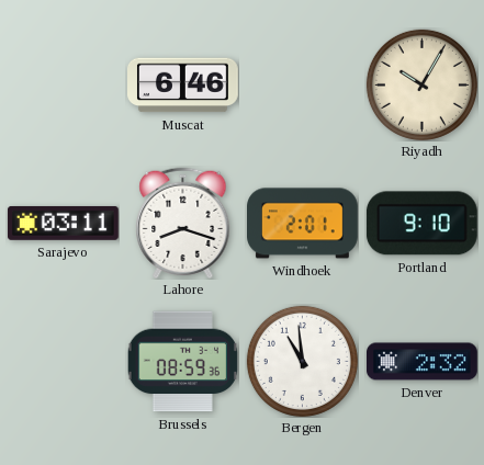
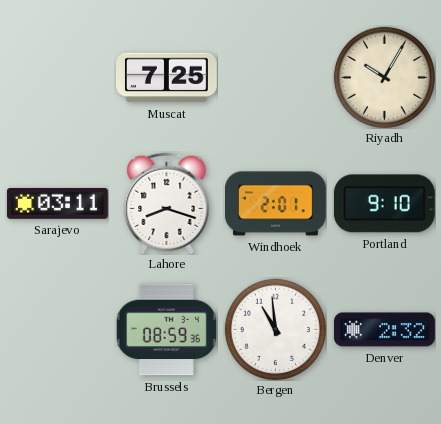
Muscat: 6:46 -> 7:25 (167, 78)
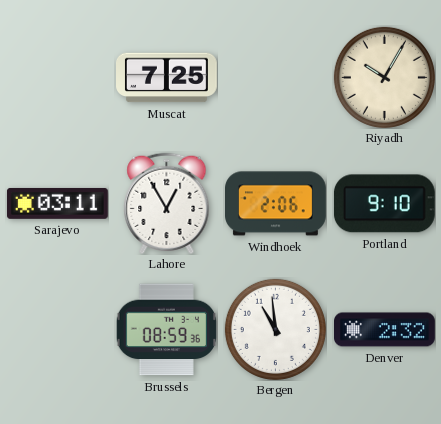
Lahore: 8:18 -> 12:55 (167, 203)
Windhoek: 2:01 -> 2:06 (276, 204)
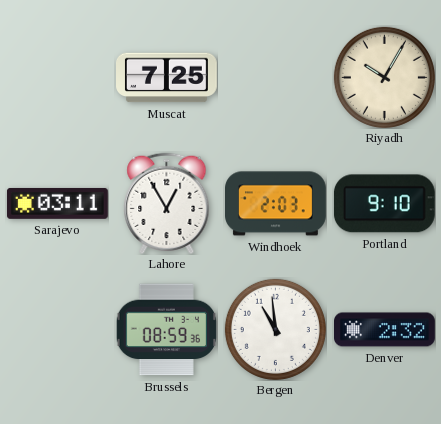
Windhoek: 2:06 -> 2:03 (276, 204)
